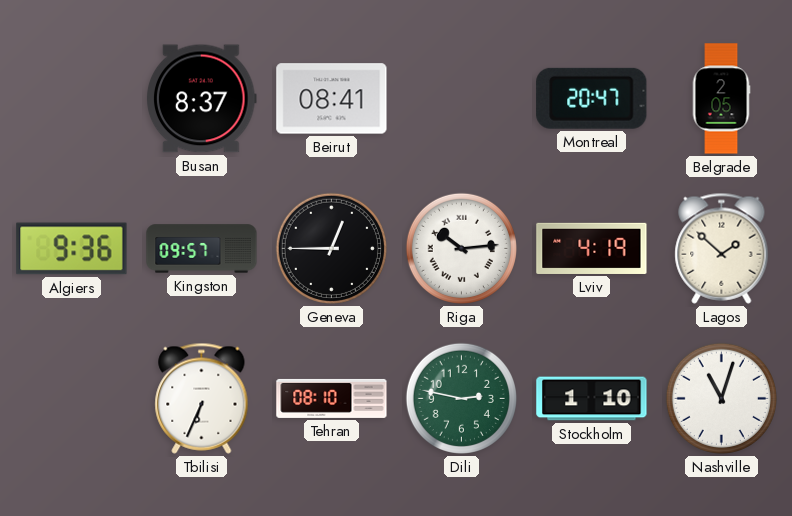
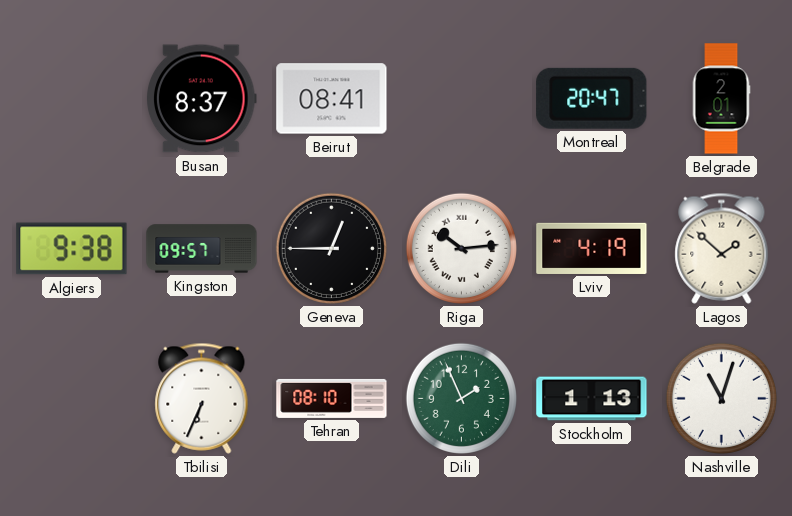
Belgrade: 2:05 -> 2:01 (721, 99)
Algiers: 9:36 -> 9:38 (72, 249)
Dili: 2:47 -> 1:56 (461, 398)
Stockholm: 1:10 -> 1:13 (592, 399)
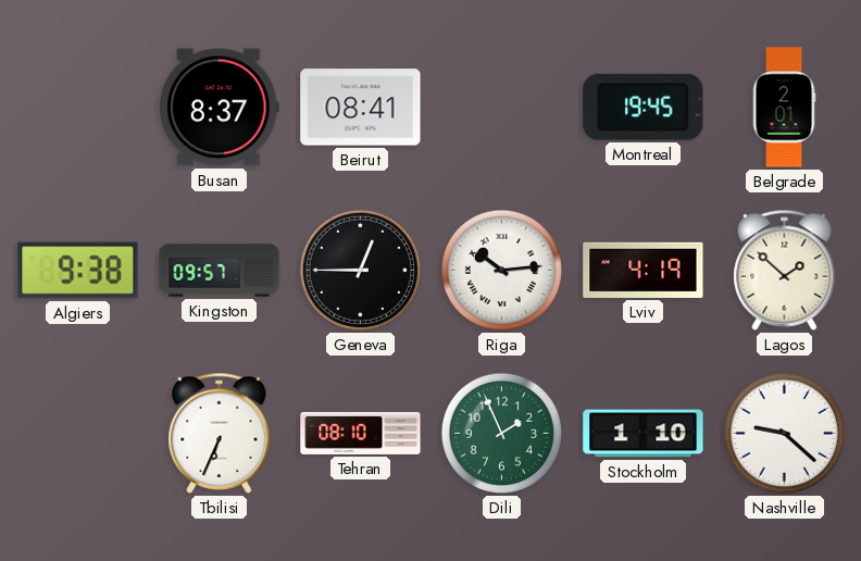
Montreal: 20:47 -> 19:45 (644, 107)
Stockholm: 1:13 -> 1:10 (644, 434)
Nashville: 11:03 -> 9:22 (784, 433)
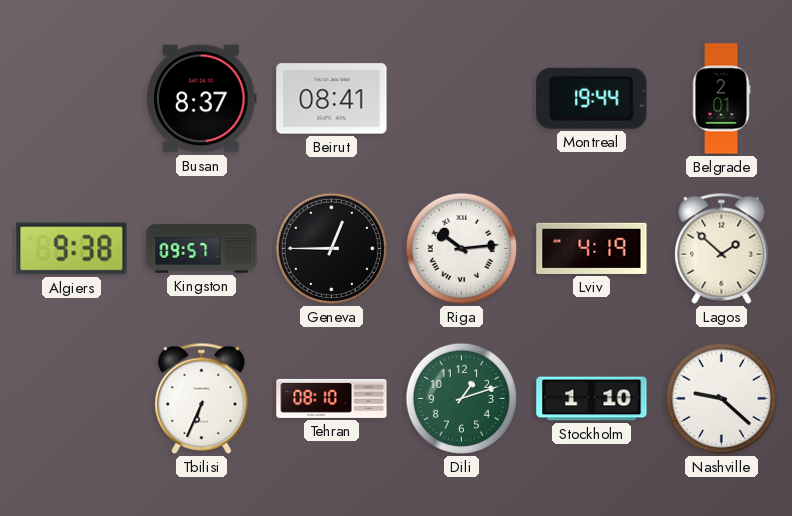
Montreal: 19:45 -> 19:44 (592, 98)
Dili: 1:56 -> 1:12 (461, 398)
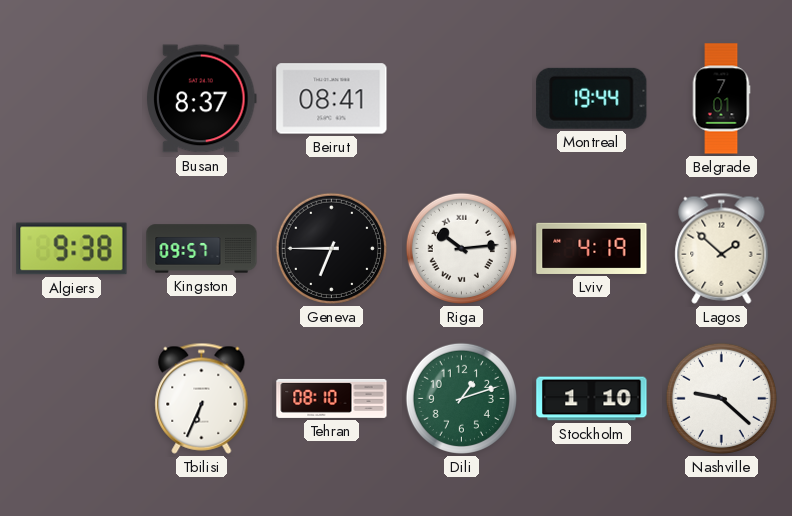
Belgrade: 2:01 -> 7:01 (721, 99)
Geneva: 12:45 -> 6:45 (331, 248)
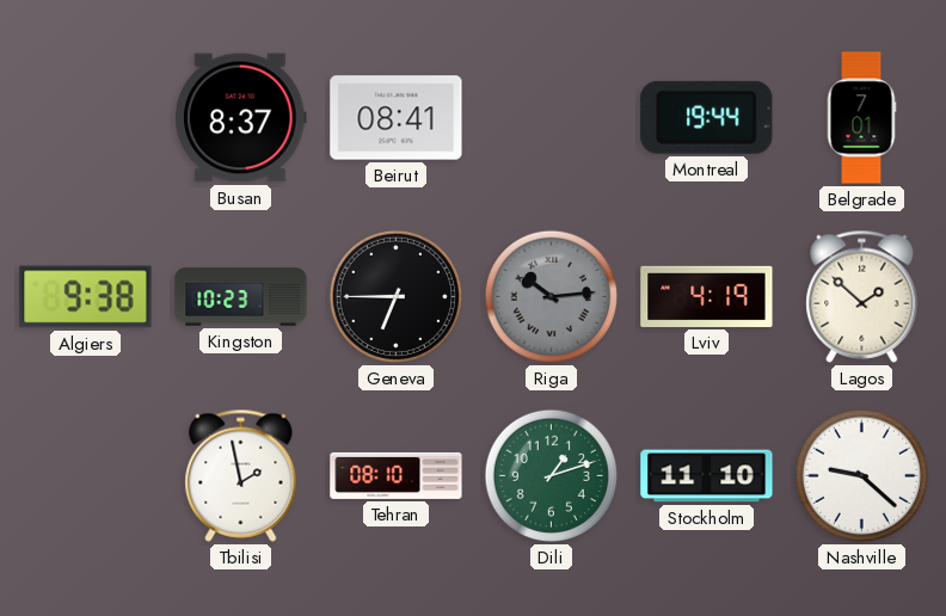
Kingston: 09:57 -> 10:23 (241, 297)
Riga dial: white -> grey (551, 296)
Tbilisi: 6:34 -> 1:58 (241, 475)
Stockholm: 1:10 -> 11:10 (707, 476)
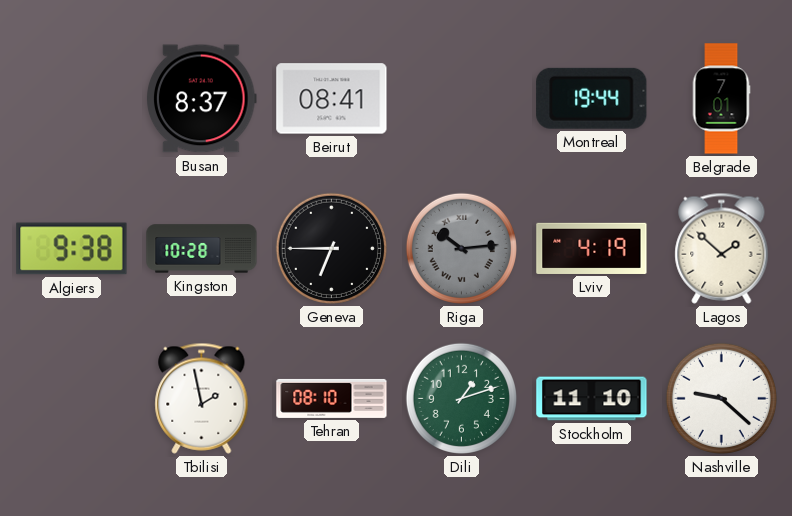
Kingston: 10:23 -> 10:28 (202, 249)
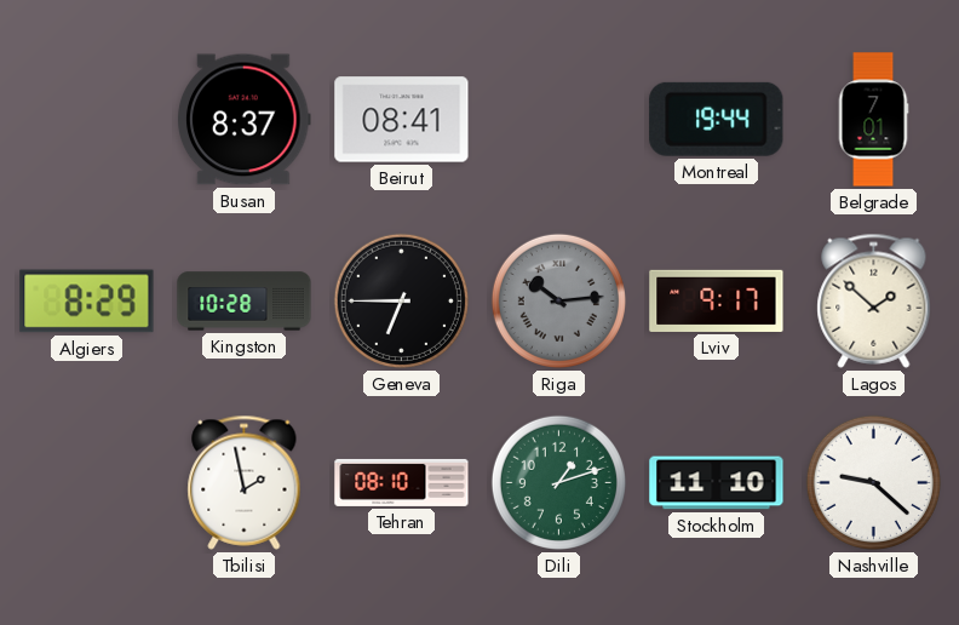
Algiers: 9:38 -> 8:29 (87, 302)
Lviv: 4:19 -> 9:17 (717, 300)
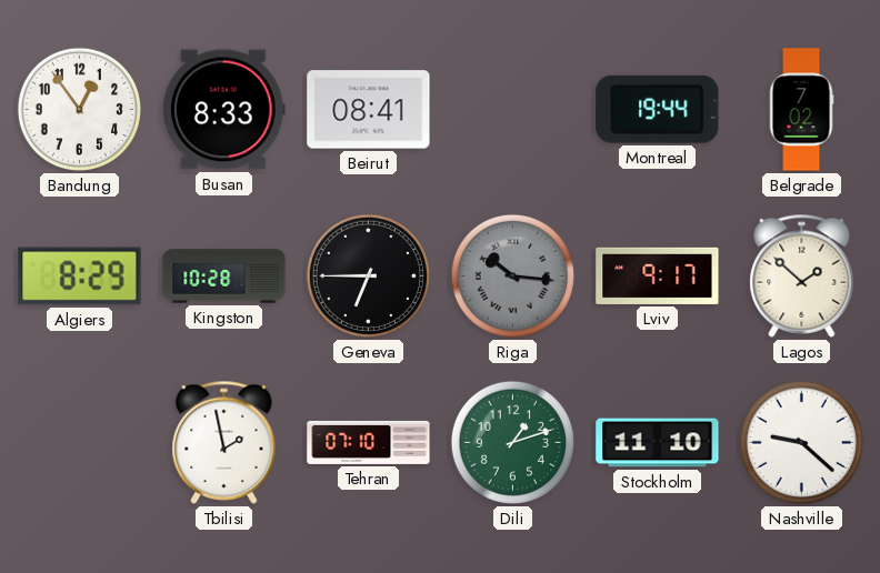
Bandung: none -> 12:54 (79, 109)
Busan: 8:37 -> 8:33 (224, 110)
Belgrade: 7:01 -> 7:02 (801, 110)
Riga: 10:14 -> 10:16 (512, 275)
Tehran: 08:10 -> 07:10 (369, 442)
